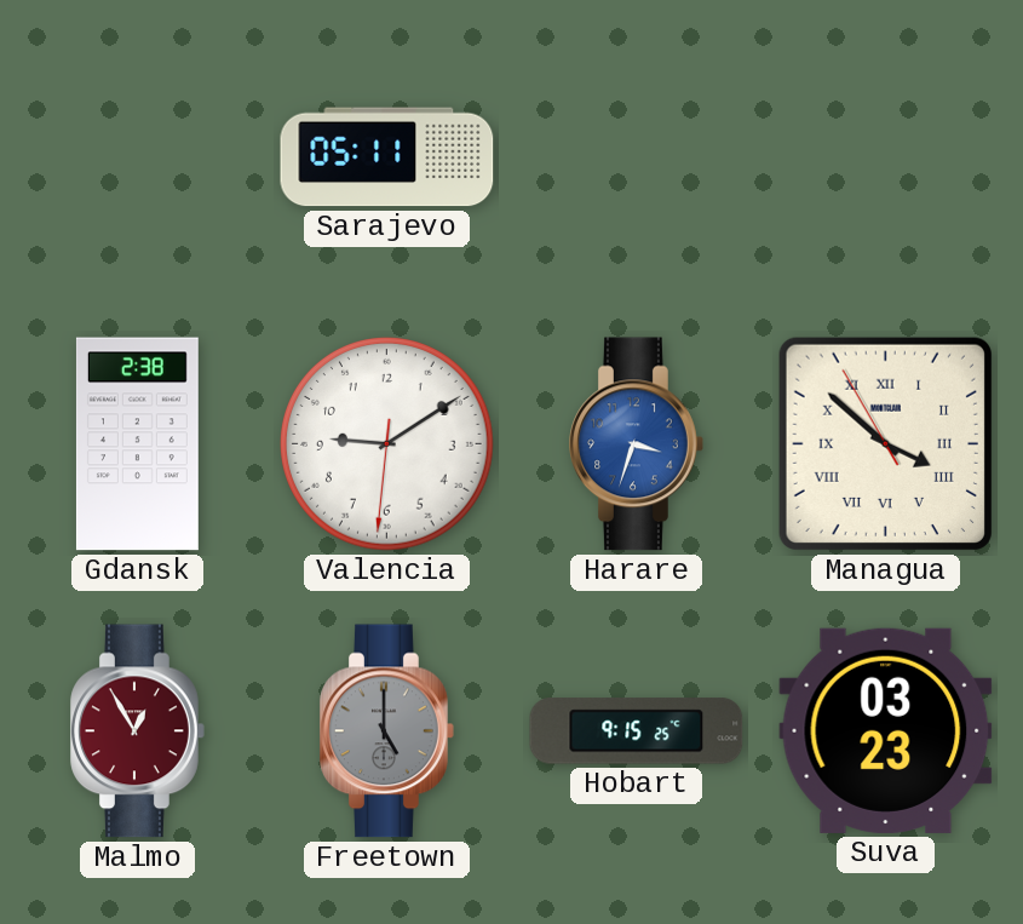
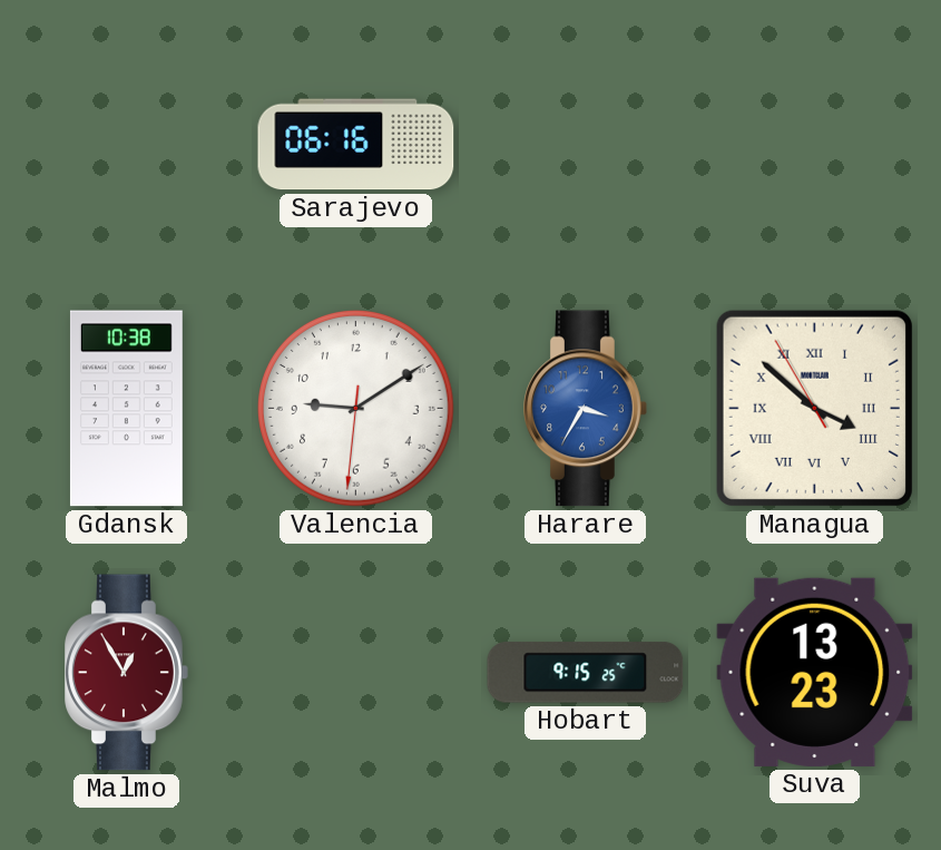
Sarajevo: 05:11 -> 06:16 (356, 145)
Gdansk: 2:38 -> 10:38 (126, 409)
Harare: 3:33 -> 3:35 (586, 409)
Freetown: 5:00 -> none (387, 731)
Suva: 03:23 -> 13:23 (815, 672)
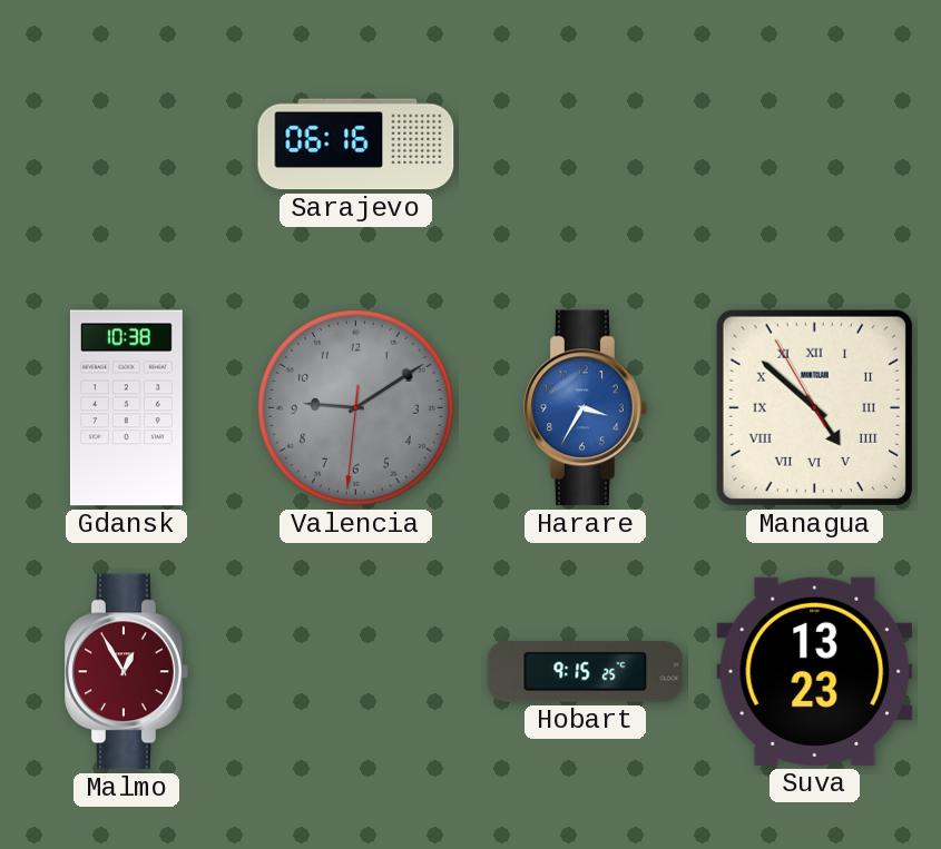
Valencia dial: white -> grey (356, 408)
Managua: 3:51 -> 4:51 (814, 407)
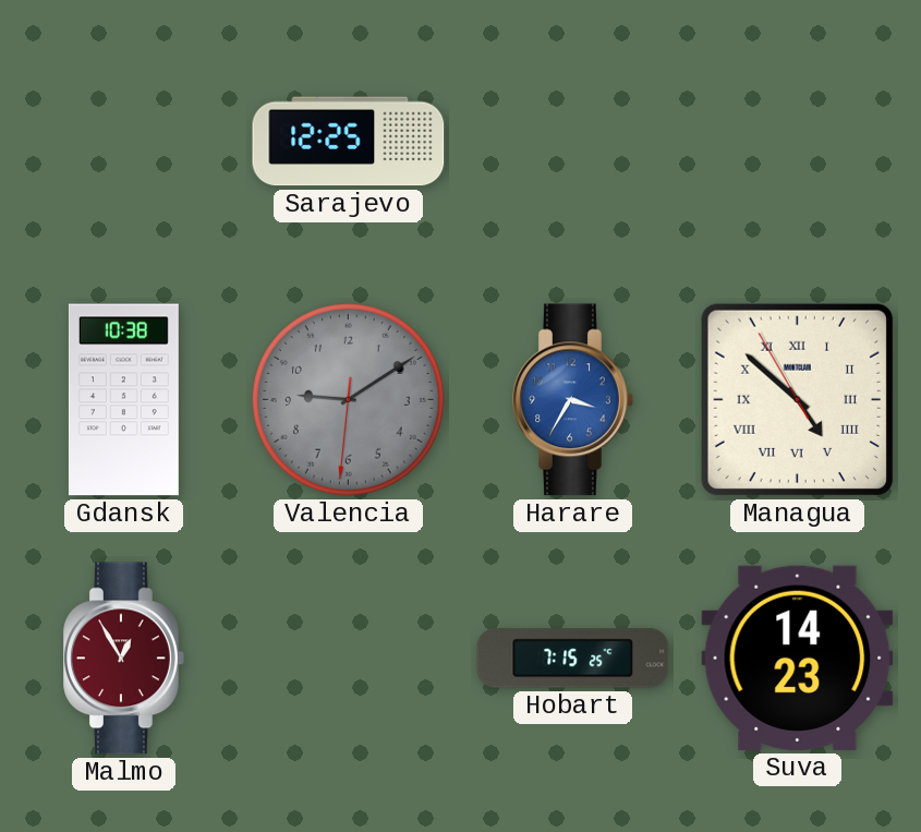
Sarajevo: 06:16 -> 12:25 (349, 142)
Hobart: 9:15 -> 7:15 (573, 659)
Suva: 13:23 -> 14:23 (798, 658)
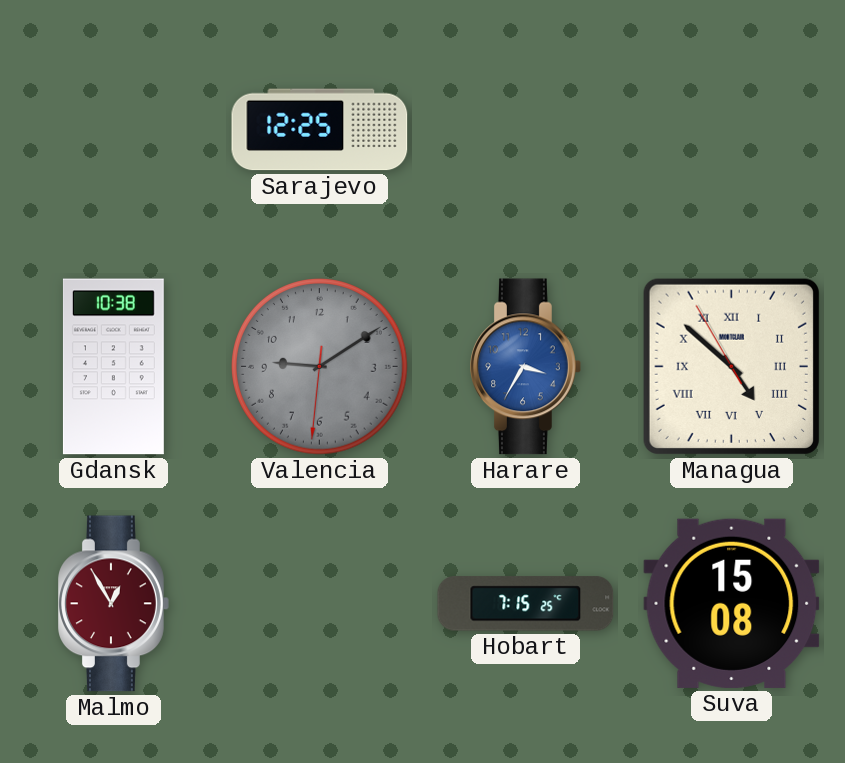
Suva: 14:23 -> 15:08 (732, 603)
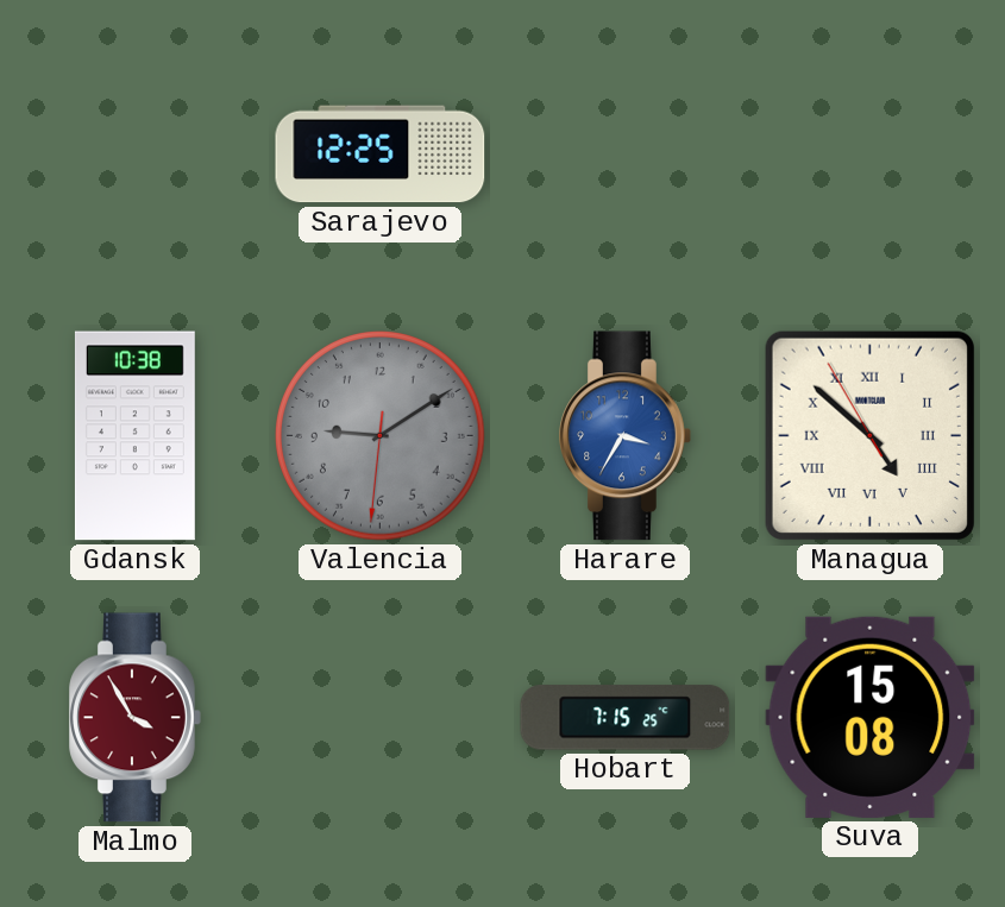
Malmo: 12:55 -> 3:55 (136, 718)
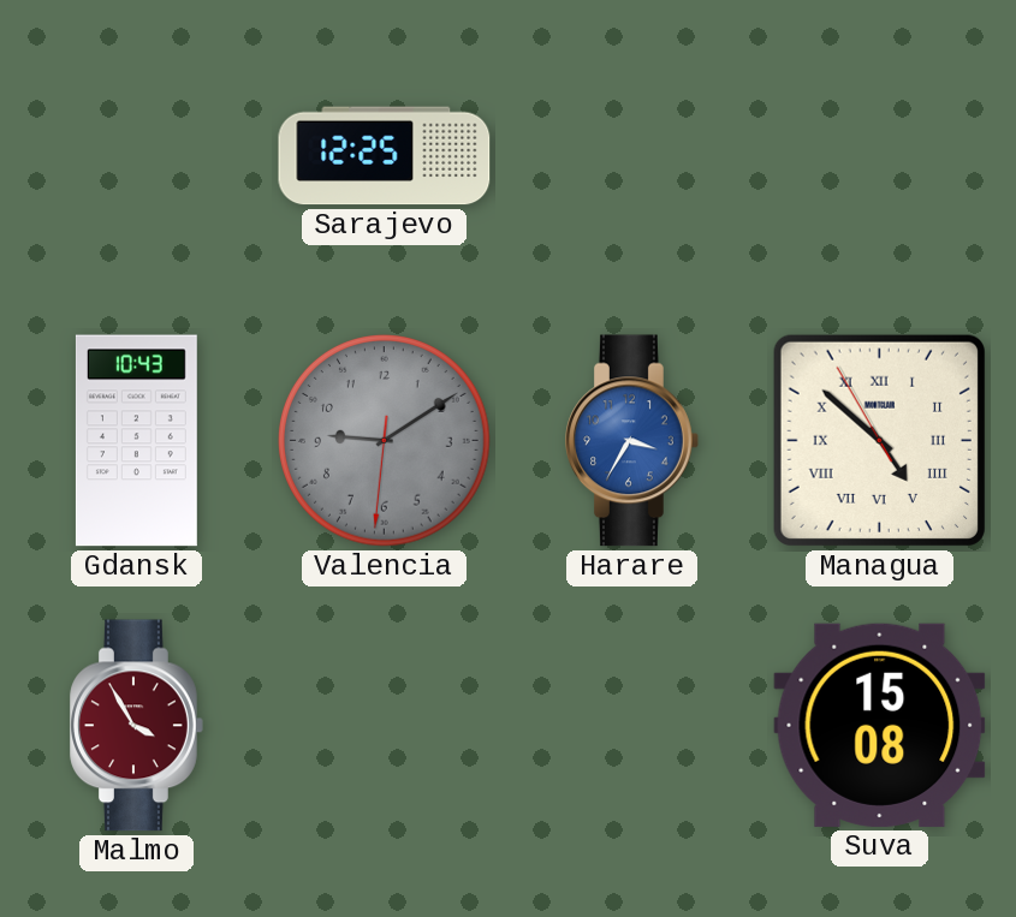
Gdansk: 10:38 -> 10:43 (136, 441)
Hobart: 7:15 -> none (626, 718)
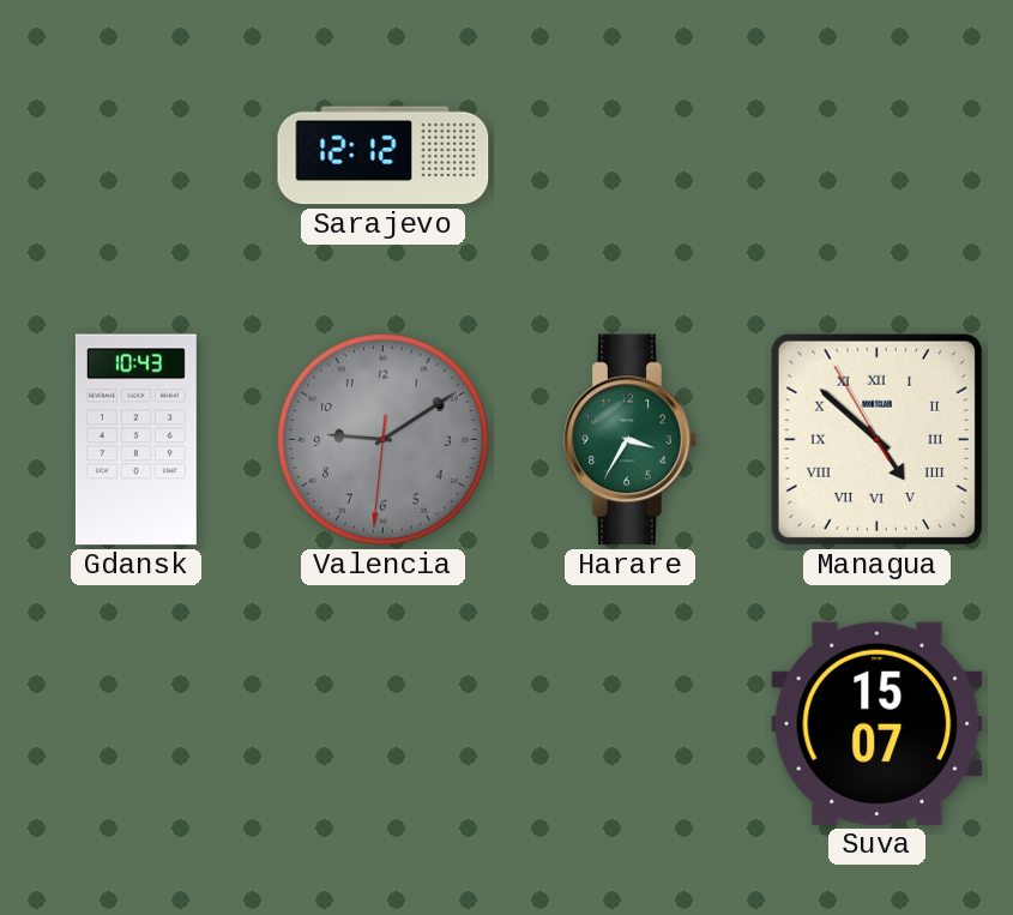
Sarajevo: 12:25 -> 12:12 (384, 156)
Harare dial: blue -> green (631, 440)
Malmo: 3:55 -> none (137, 726)
Suva: 15:08 -> 15:07 (878, 723)
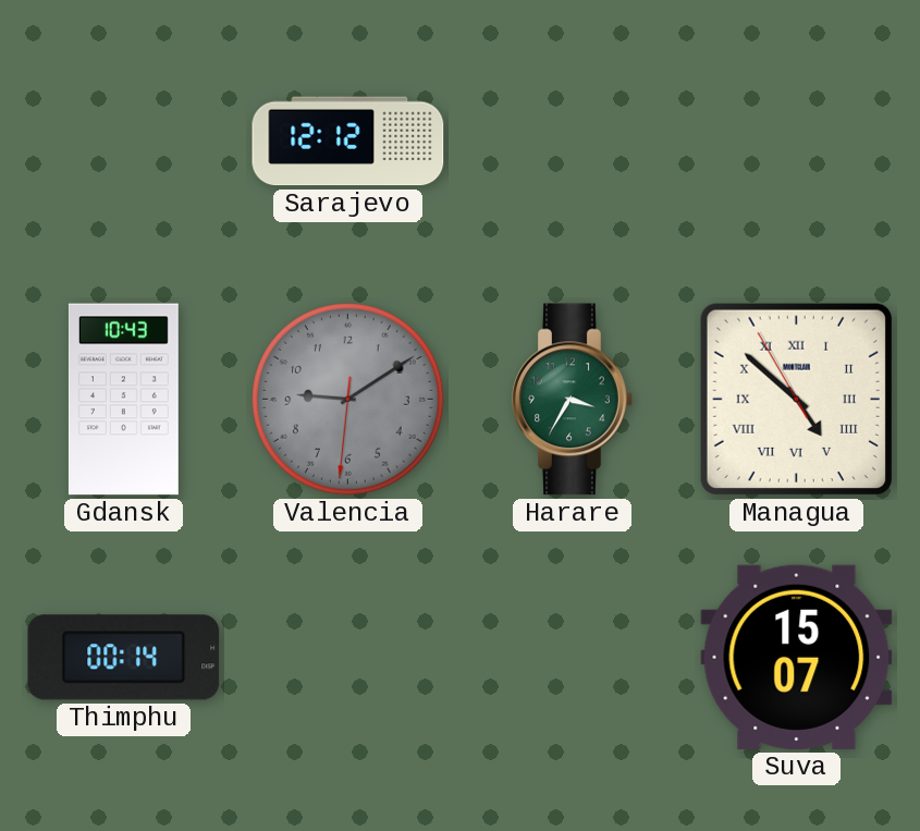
Thimphu: none -> 00:14 (124, 658)
